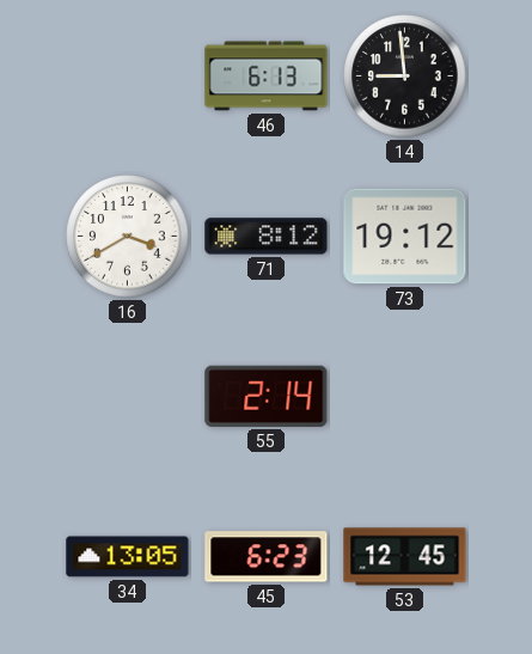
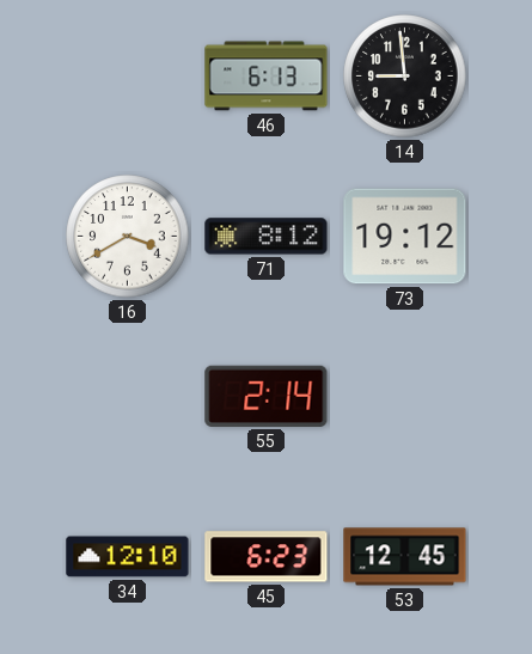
34: 13:05 -> 12:10 (128, 557)
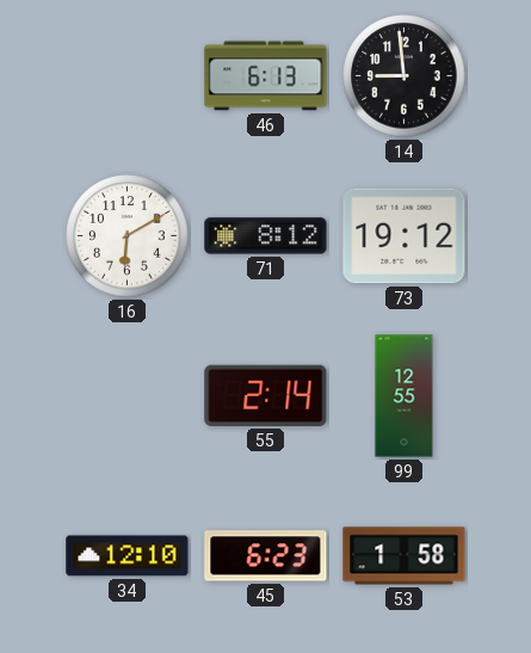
16: 3:40 -> 6:10 (128, 236)
99: none -> 12:55 (405, 396)
53: 12:45 -> 1:58 (405, 556)
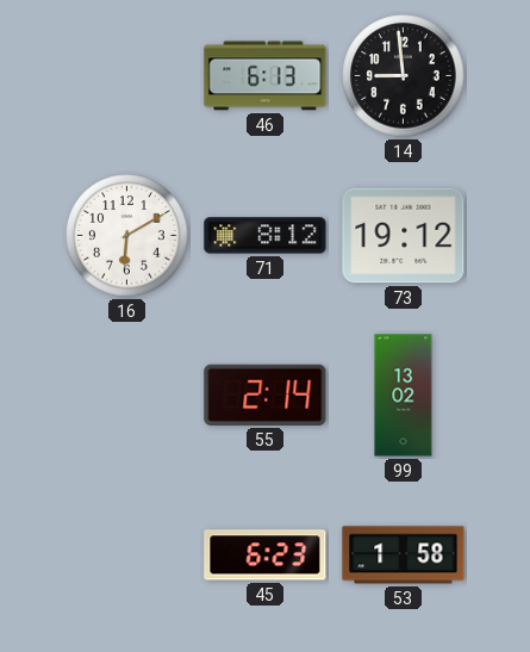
99: 12:55 -> 13:02 (404, 396)
34: 12:10 -> none (128, 556)
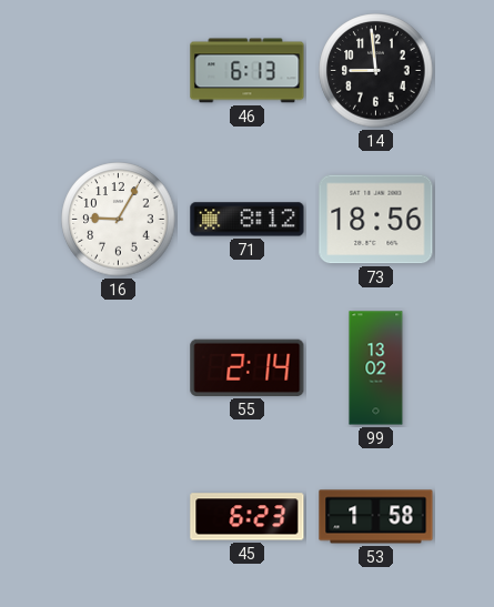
16: 6:10 -> 9:05 (119, 220)
73: 19:12 -> 18:56 (376, 220)
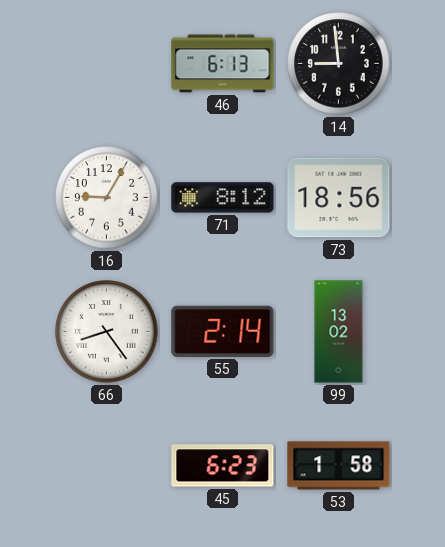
66: none -> 8:24 (107, 332)
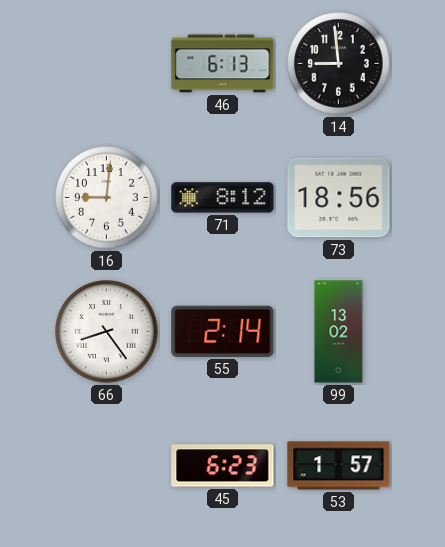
16: 9:05 -> 9:01 (107, 198)
53: 1:58 -> 1:57 (339, 466)
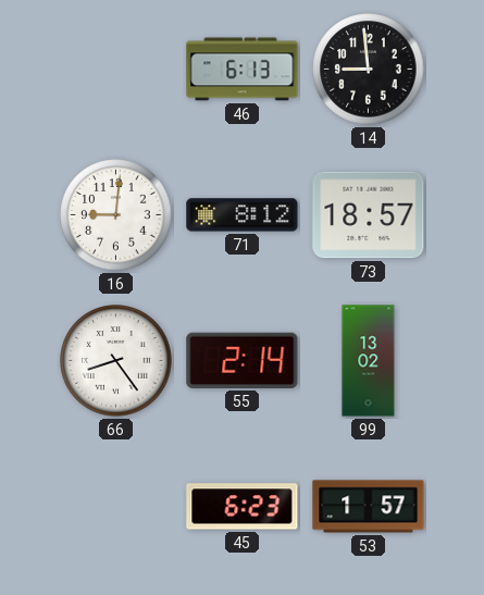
73: 18:56 -> 18:57 (369, 215)
